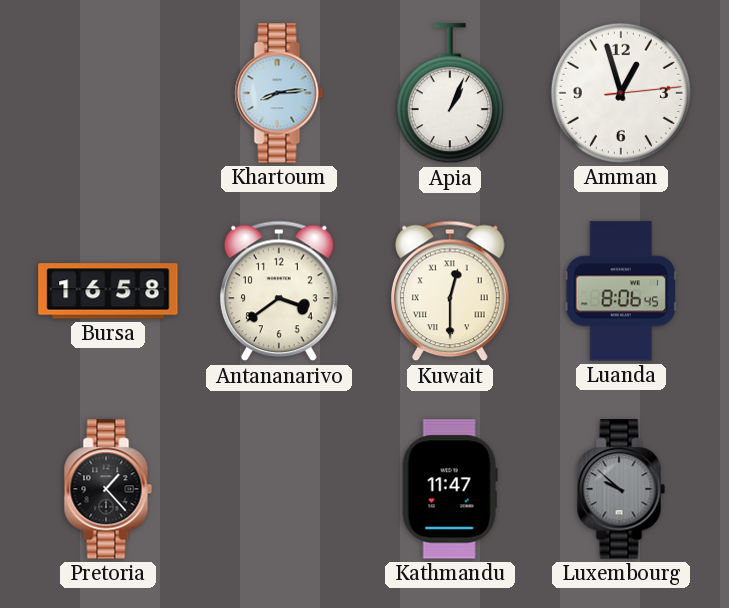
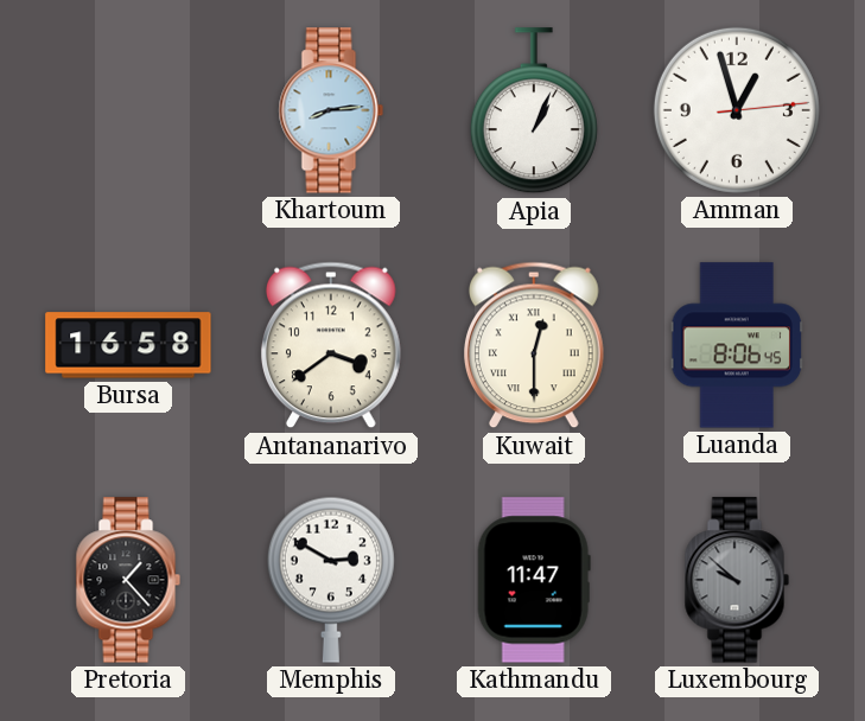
Memphis: none -> 2:50 (331, 580)
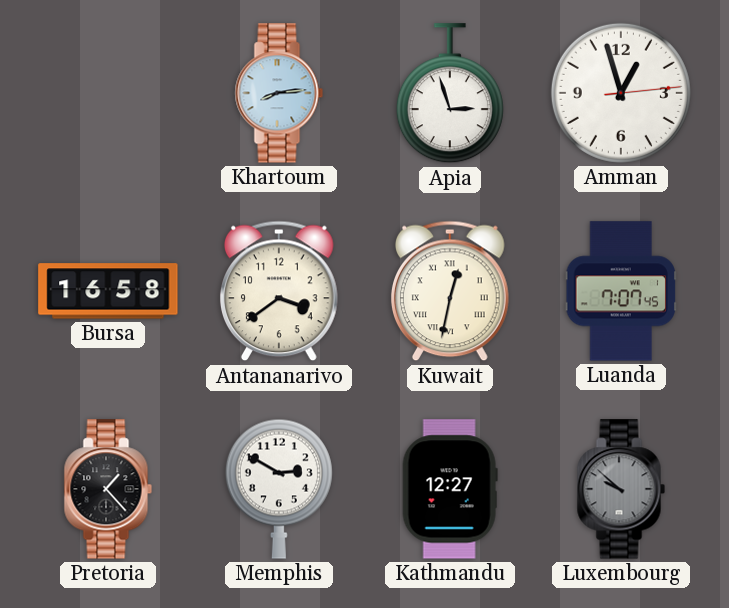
Apia: 1:04 -> 2:57 (450, 94)
Kuwait: 12:30 -> 12:32 (450, 291)
Luanda: 8:06 -> 7:07 (621, 291)
Kathmandu: 11:47 -> 12:27 (450, 489)
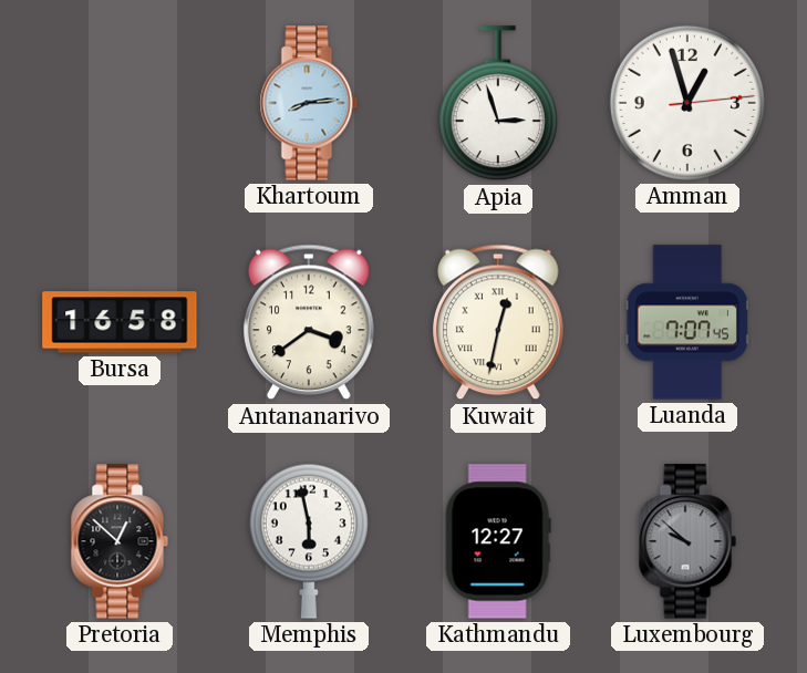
Pretoria: 1:23 -> 12:52 (120, 541)
Memphis: 2:50 -> 5:58 (309, 541)
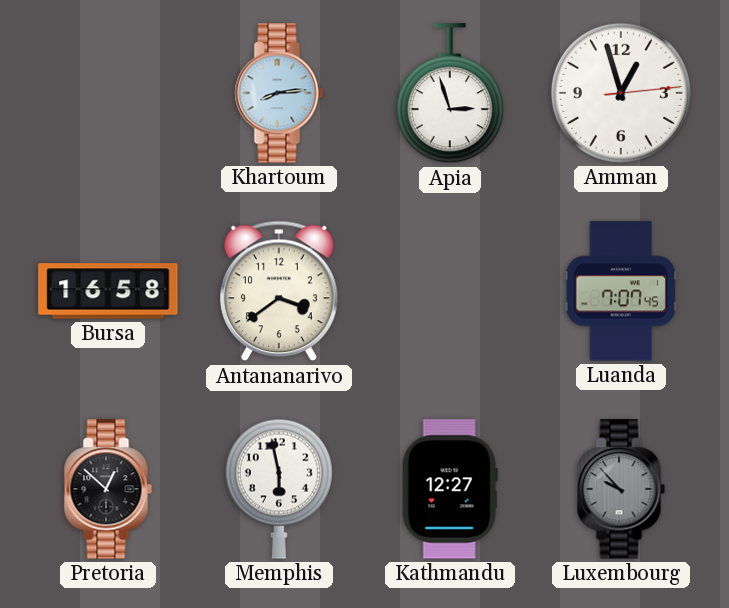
Kuwait: 12:32 -> none (498, 322)
Luxembourg: 9:52 -> 9:53 (621, 489)
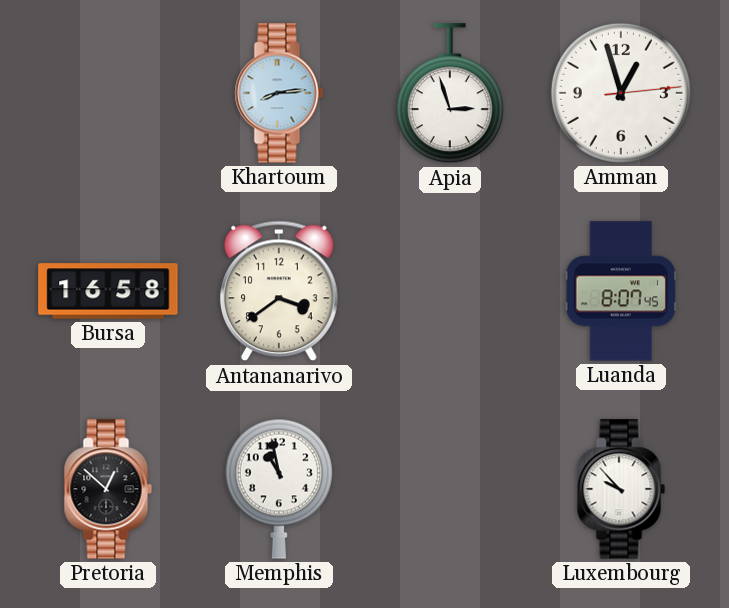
Luanda: 7:07 -> 8:07 (621, 291)
Memphis: 5:58 -> 10:58 (279, 489)
Kathmandu: 12:27 -> none (450, 489)
Luxembourg dial: grey -> white (621, 489)
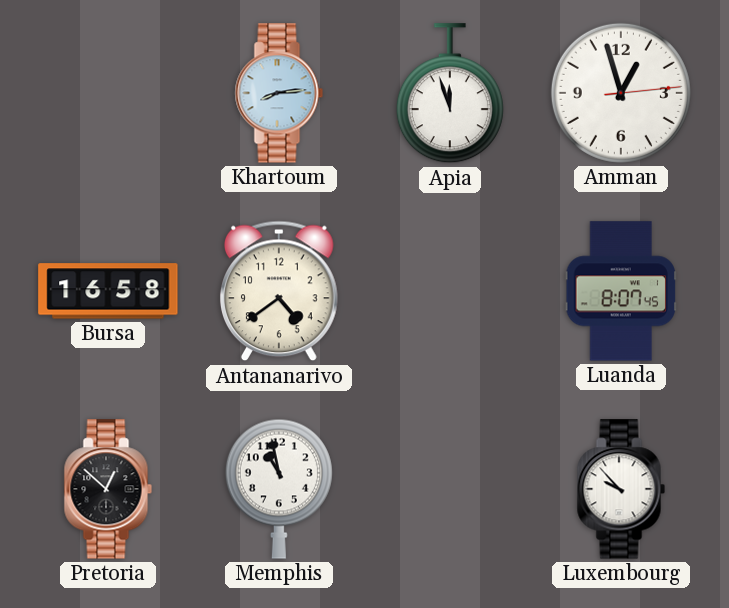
Apia: 2:57 -> 11:57 (450, 94)
Antananarivo: 3:39 -> 4:39 (279, 291)
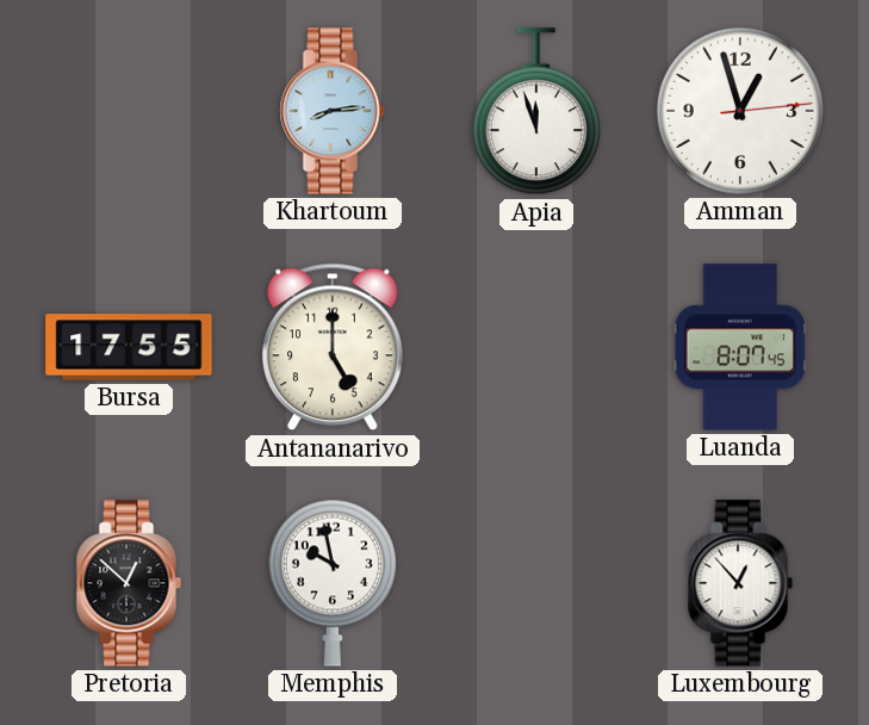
Bursa: 16:58 -> 17:55 (129, 347)
Antananarivo: 4:39 -> 5:00 (333, 347)
Memphis: 10:58 -> 9:58 (333, 583)
Luxembourg: 9:53 -> 12:53 (740, 583)
